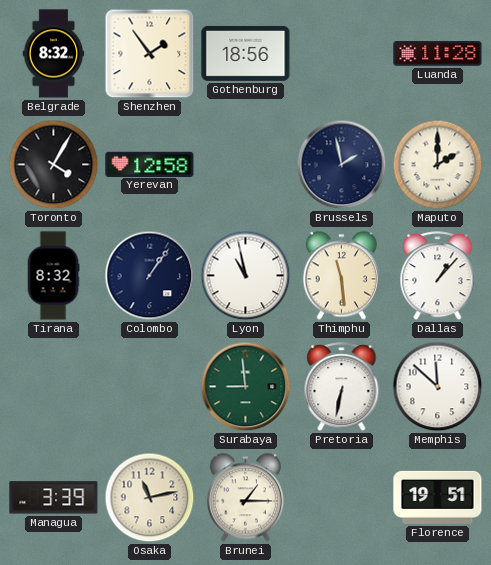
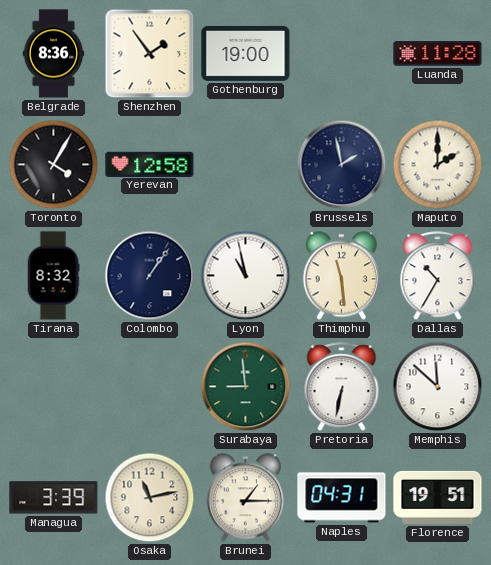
Belgrade: 8:32 -> 8:36 (54, 54)
Gothenburg: 18:56 -> 19:00 (246, 53)
Dallas: 1:07 -> 10:35 (438, 276)
Naples: none -> 04:31 (342, 498)
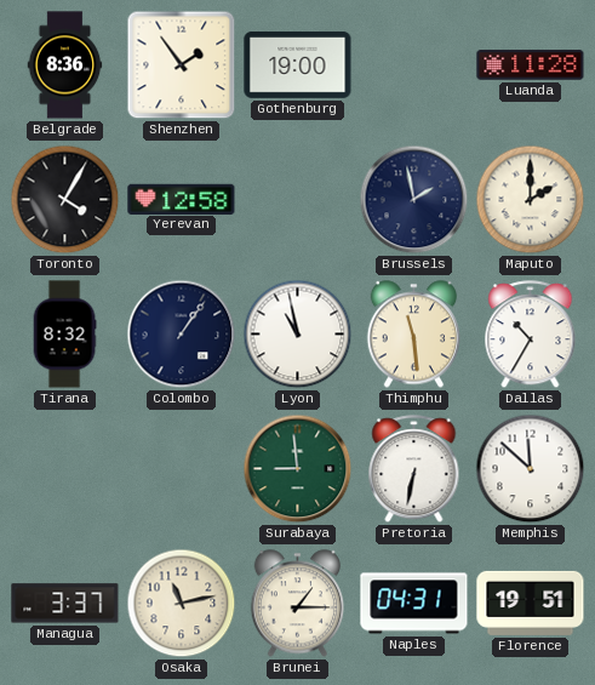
Managua: 3:39 -> 3:37 (65, 604)
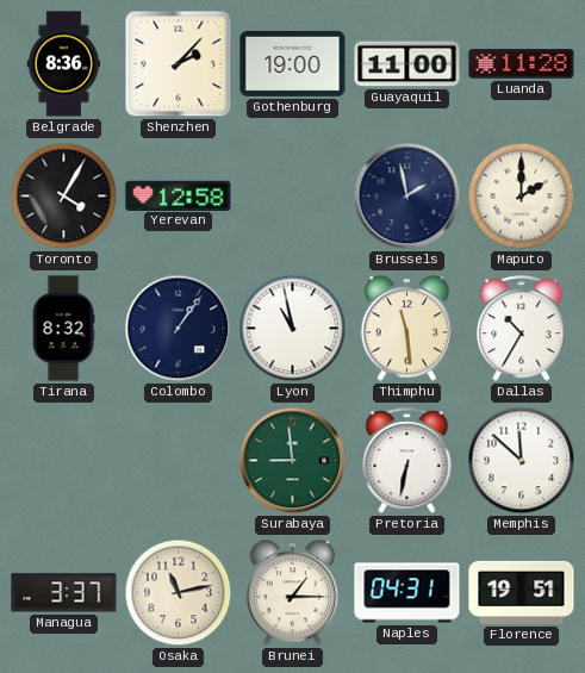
Shenzhen: 1:54 -> 2:07 (179, 64)
Guayaquil: none -> 11:00 (407, 64)
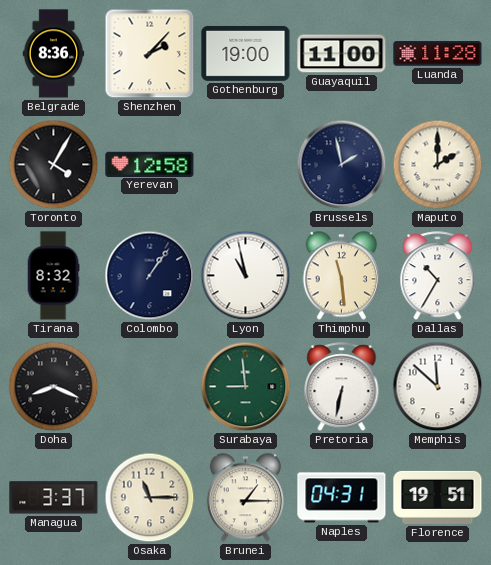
Doha: none -> 8:19 (54, 387)
Osaka: 11:13 -> 11:15 (150, 498)
